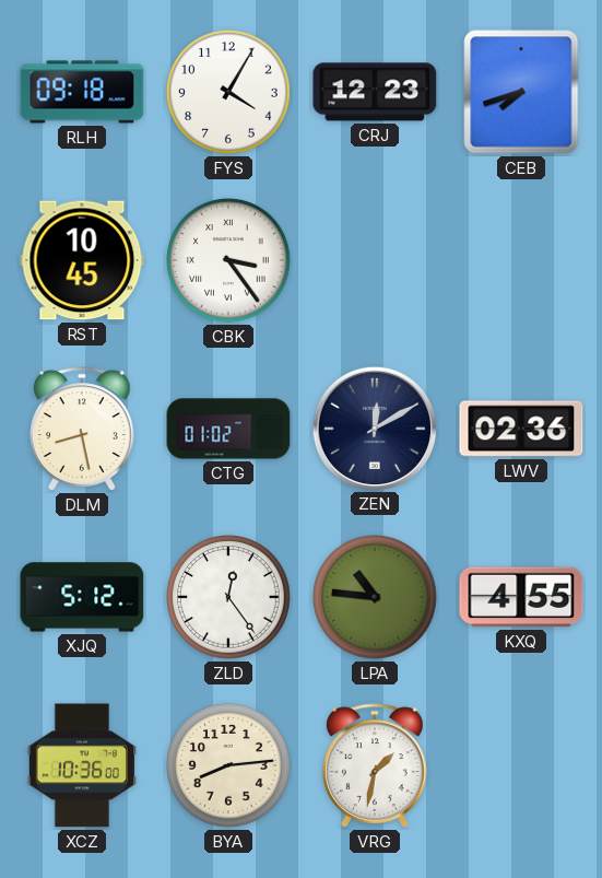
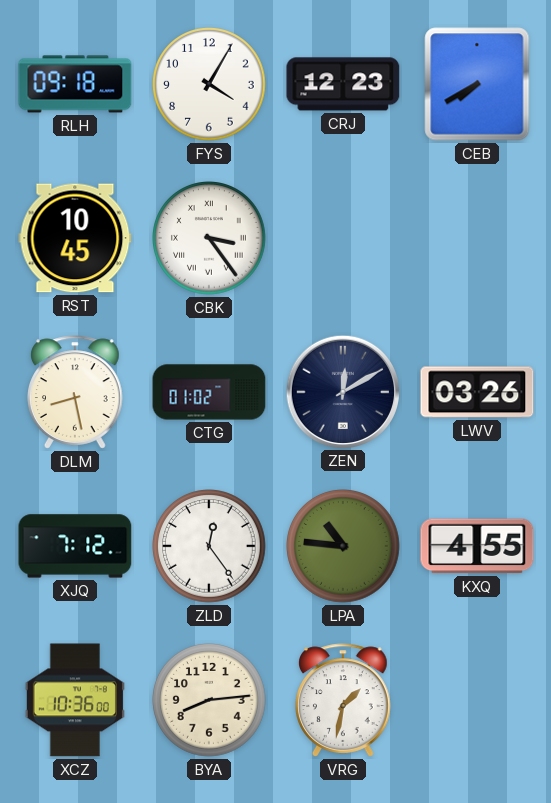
CEB: 7:42 -> 7:40 (477, 84)
LWV: 02:36 -> 03:26 (477, 392)
XJQ: 5:12 -> 7:12 (75, 546)
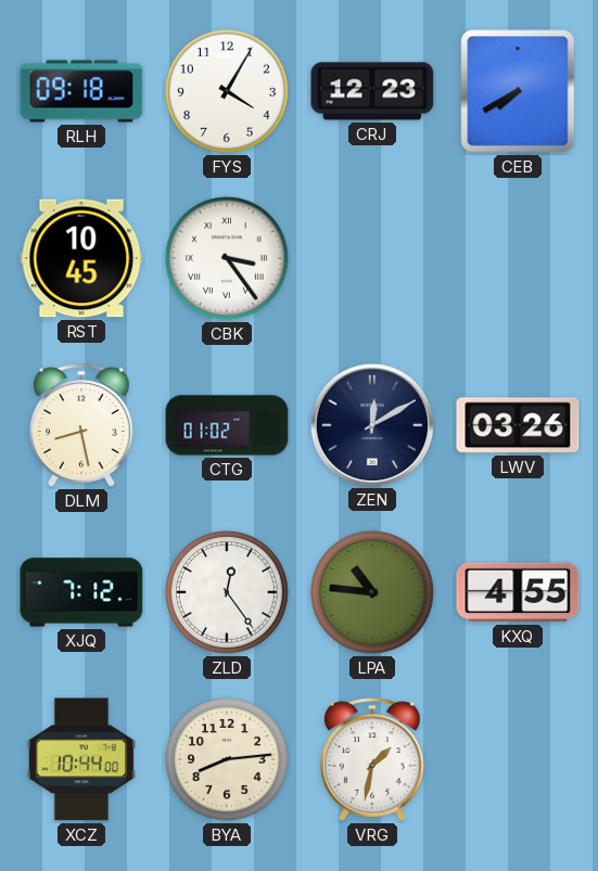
XCZ: 10:36 -> 10:44 (81, 759)
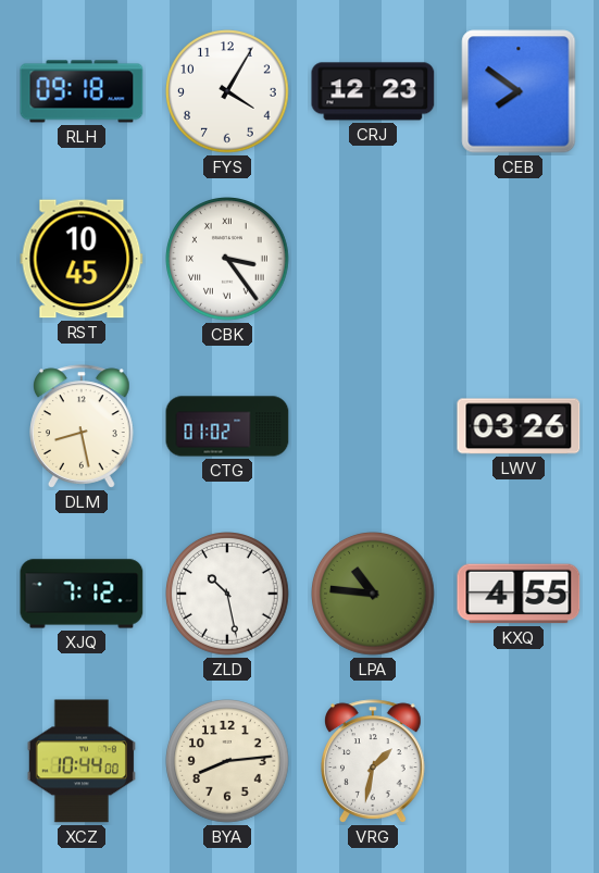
CEB: 7:40 -> 7:51 (519, 91)
ZEN: 12:10 -> none (371, 424)
ZLD: 12:24 -> 10:28 (228, 595)
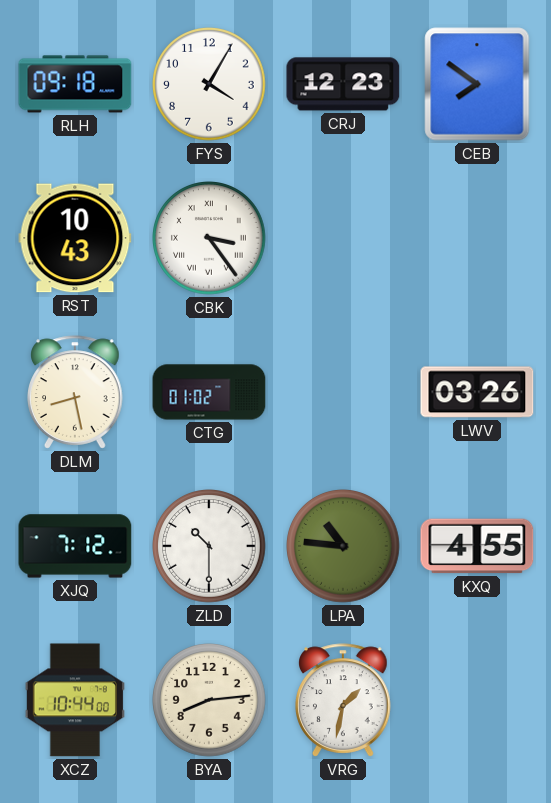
RST: 10:45 -> 10:43 (75, 238)
ZLD: 10:28 -> 10:30 (210, 547)
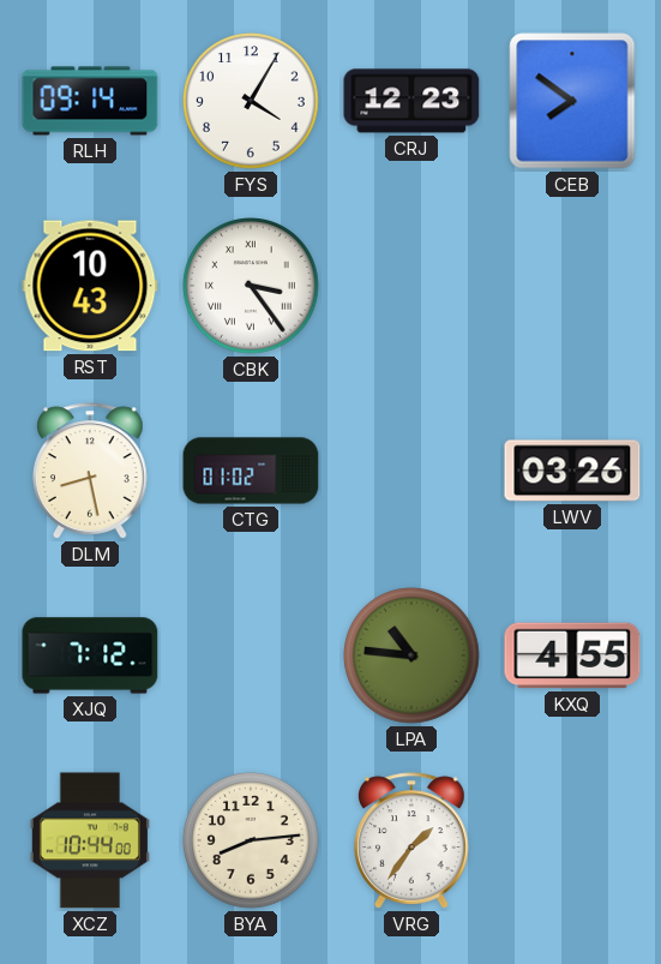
RLH: 09:18 -> 09:14 (90, 101)
ZLD: 10:30 -> none (210, 547)
VRG: 1:32 -> 1:36 (413, 840)
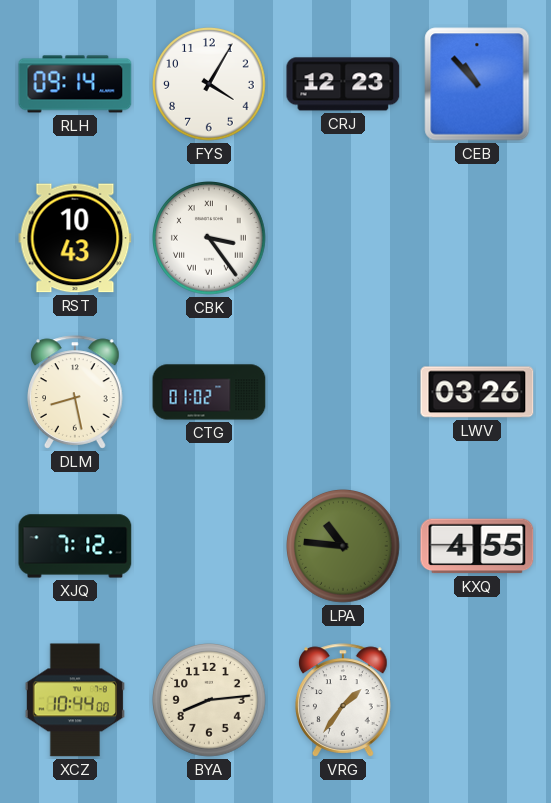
CEB: 7:51 -> 10:53 (477, 84)
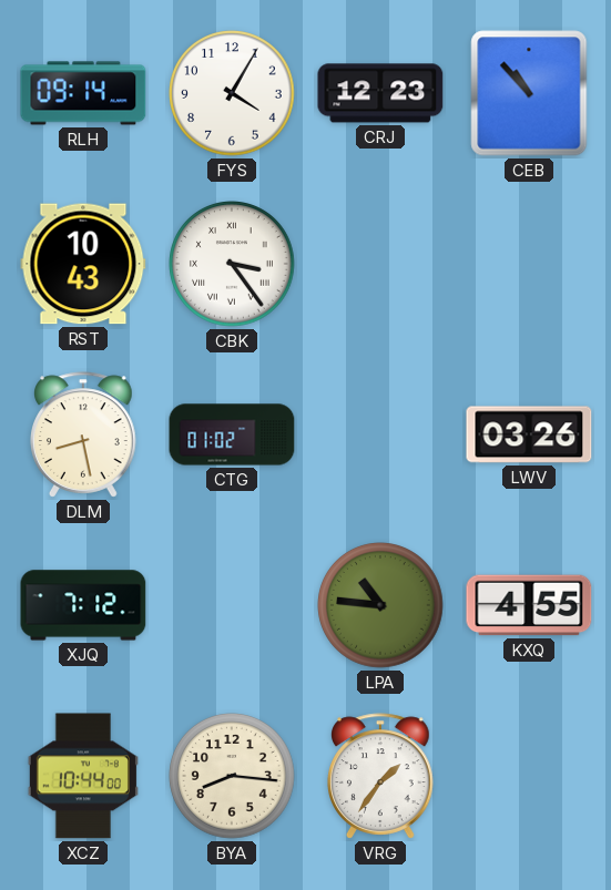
BYA: 8:14 -> 8:16 (233, 777)
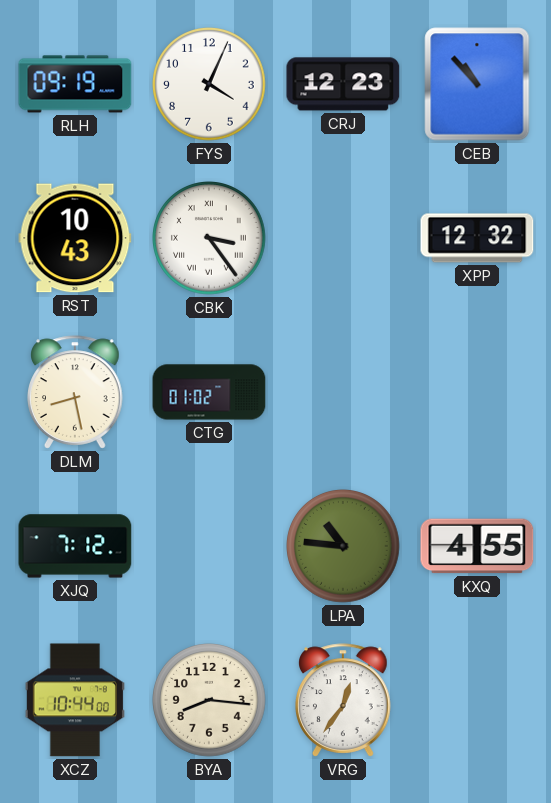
RLH: 09:14 -> 09:19 (75, 84)
FYS: 4:05 -> 4:04 (210, 85)
XPP: none -> 12:32 (477, 238)
LWV: 03:26 -> none (529, 434)
VRG: 1:36 -> 12:36 (344, 700)
